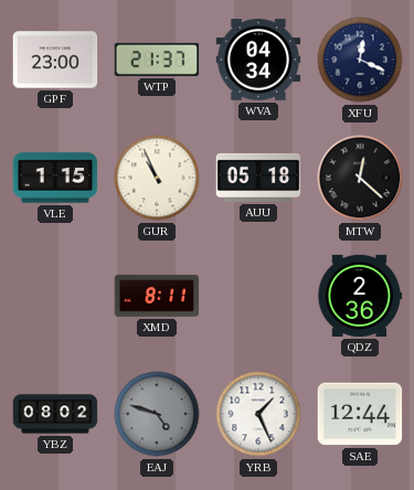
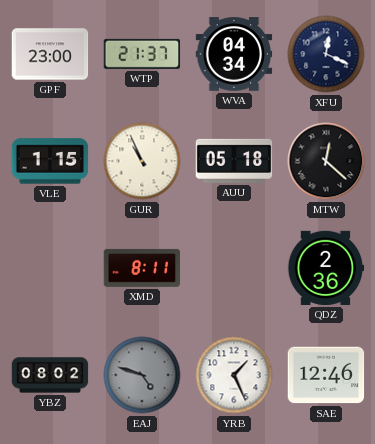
SAE: 12:44 -> 12:46 (326, 375)
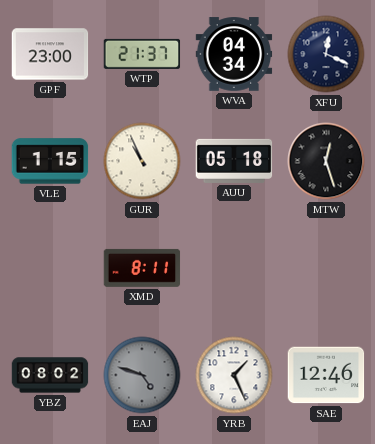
MTW: 12:22 -> 12:27 (326, 161)
QDZ: 2:36 -> none (326, 268)
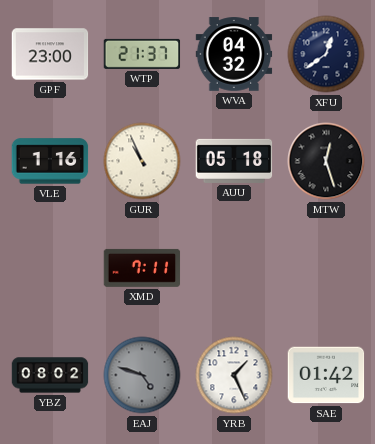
WVA: 04:34 -> 04:32 (234, 54)
XFU: 12:19 -> 12:39 (326, 54)
VLE: 1:15 -> 1:16 (50, 161)
XMD: 8:11 -> 7:11 (142, 268)
SAE: 12:46 -> 01:42 (326, 375)
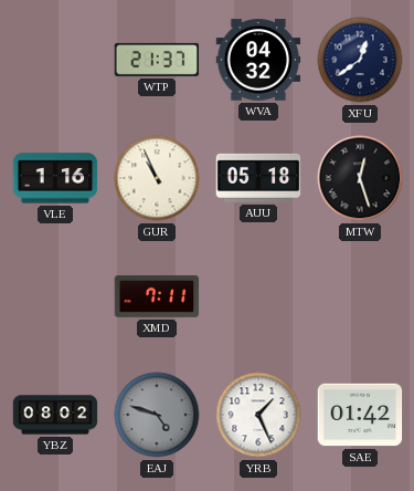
GPF: 23:00 -> none (50, 54)
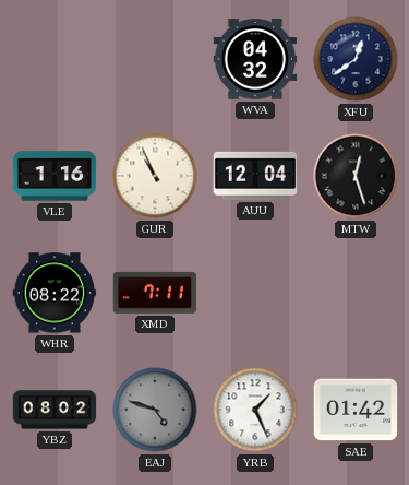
WTP: 21:37 -> none (157, 60)
AUU: 05:18 -> 12:04 (255, 176)
WHR: none -> 08:22 (55, 293)
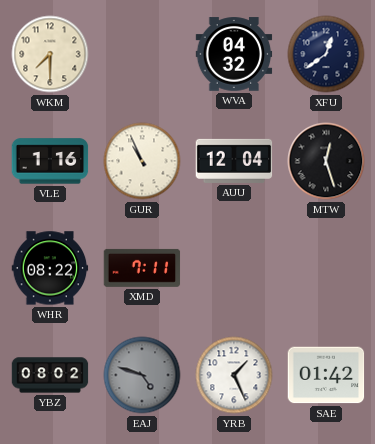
WKM: none -> 7:30 (50, 54)
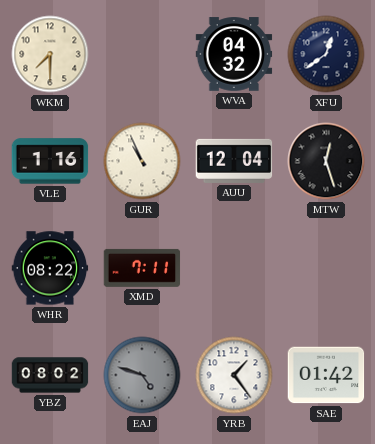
YRB: 1:26 -> 1:24 (234, 375)
